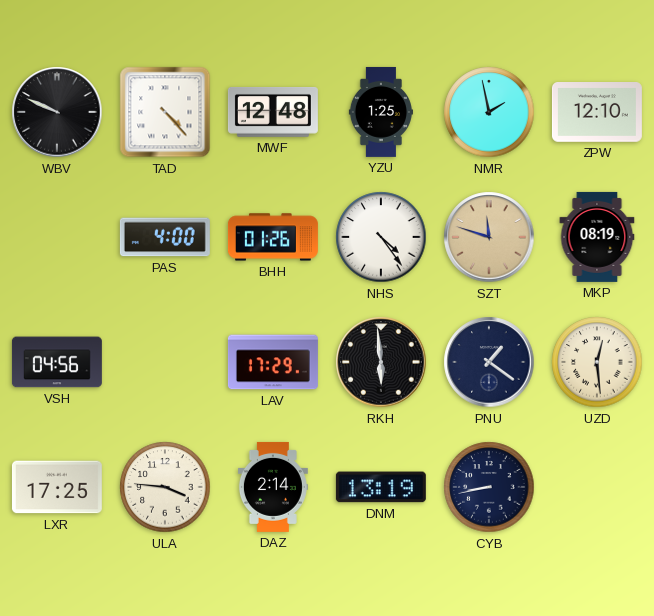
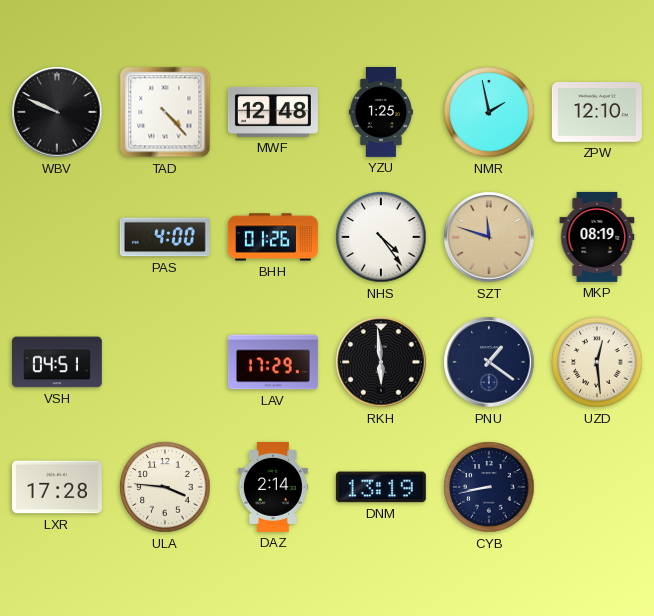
VSH: 04:56 -> 04:51 (57, 362)
LXR: 17:25 -> 17:28 (57, 487)
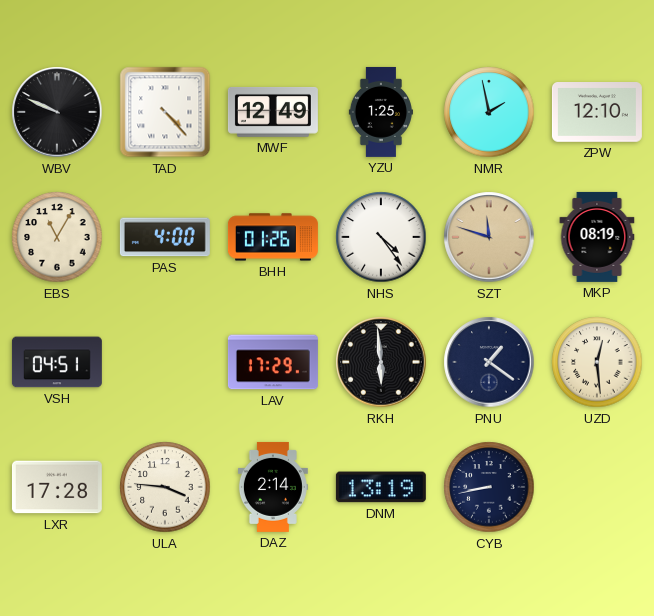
MWF: 12:48 -> 12:49 (273, 112)
EBS: none -> 11:05 (57, 237)
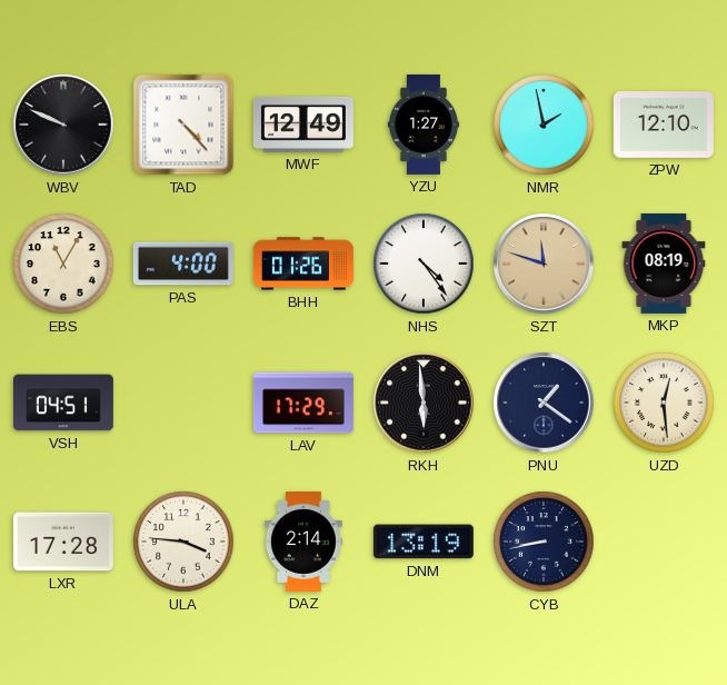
YZU: 1:25 -> 1:27 (422, 125)
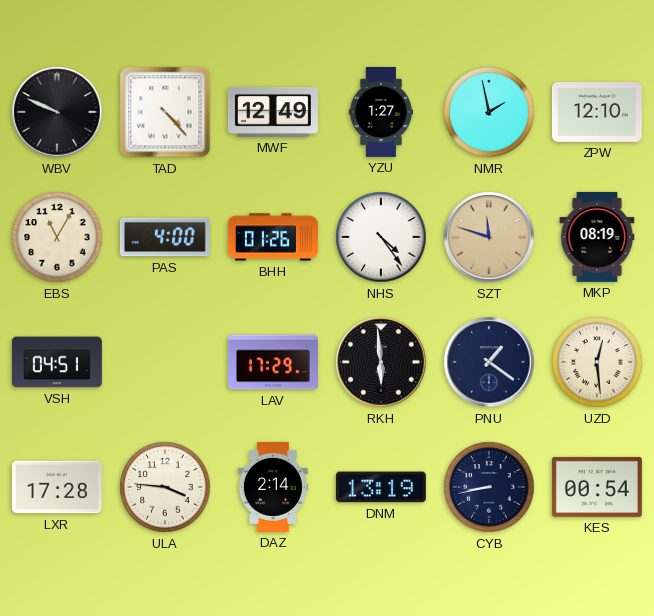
KES: none -> 00:54 (597, 487)
